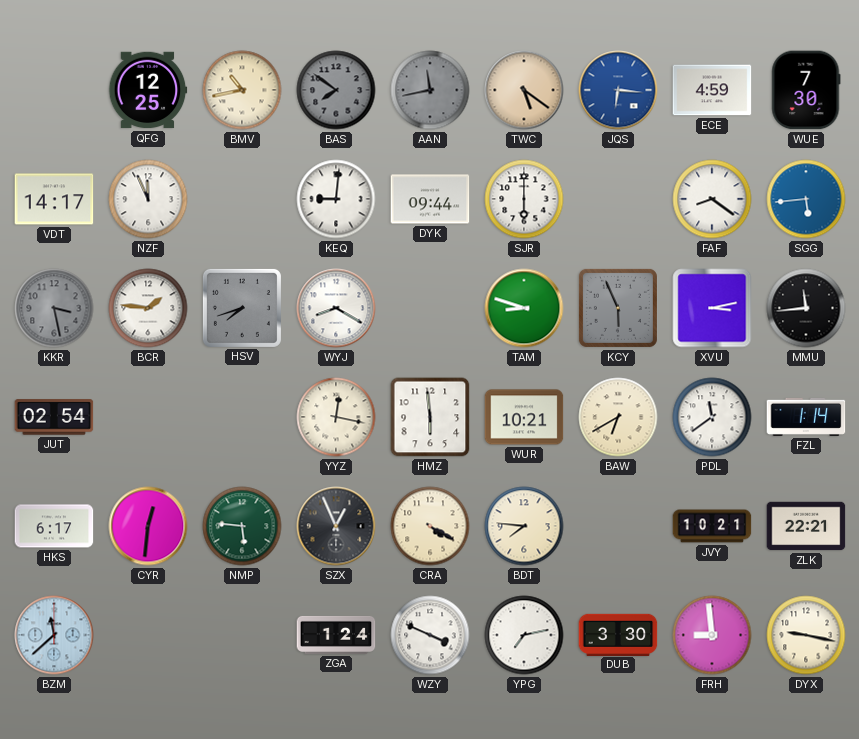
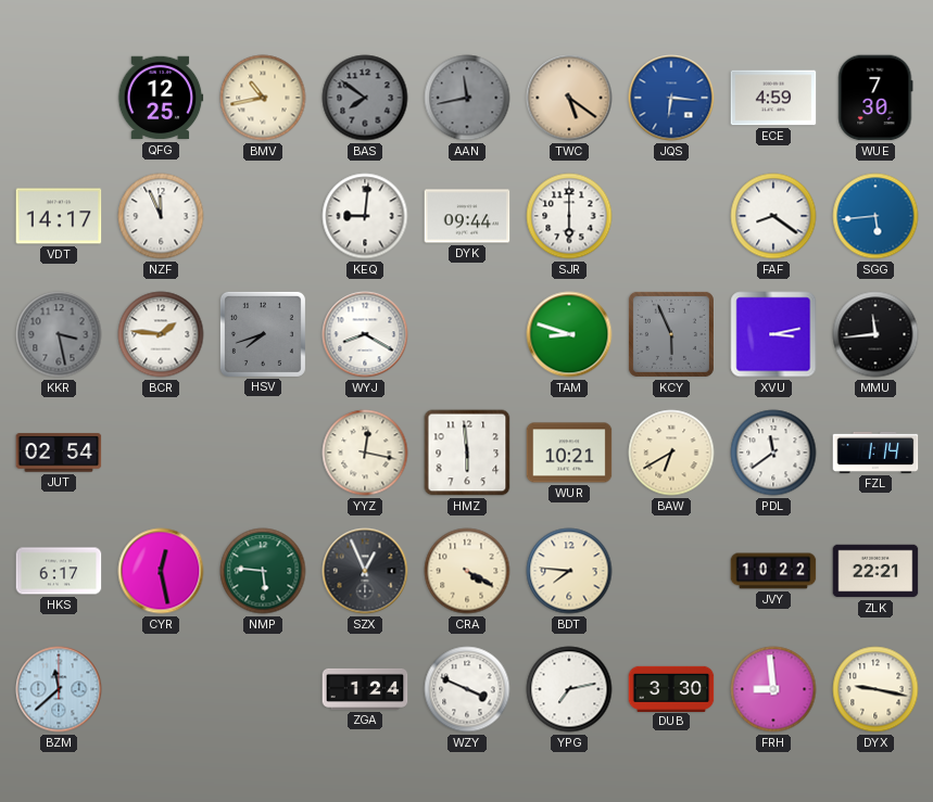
CYR: 12:31 -> 12:28 (161, 571)
JVY: 10:21 -> 10:22 (773, 571)
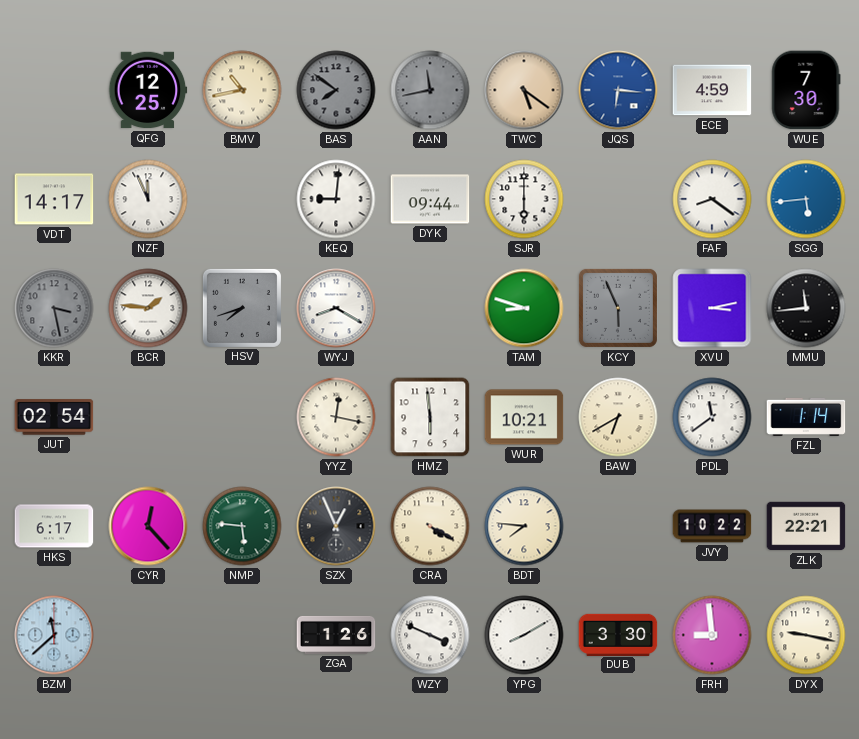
CYR: 12:28 -> 12:23 (148, 526)
ZGA: 1:24 -> 1:26 (336, 635)
YPG: 7:13 -> 8:10 (524, 635)
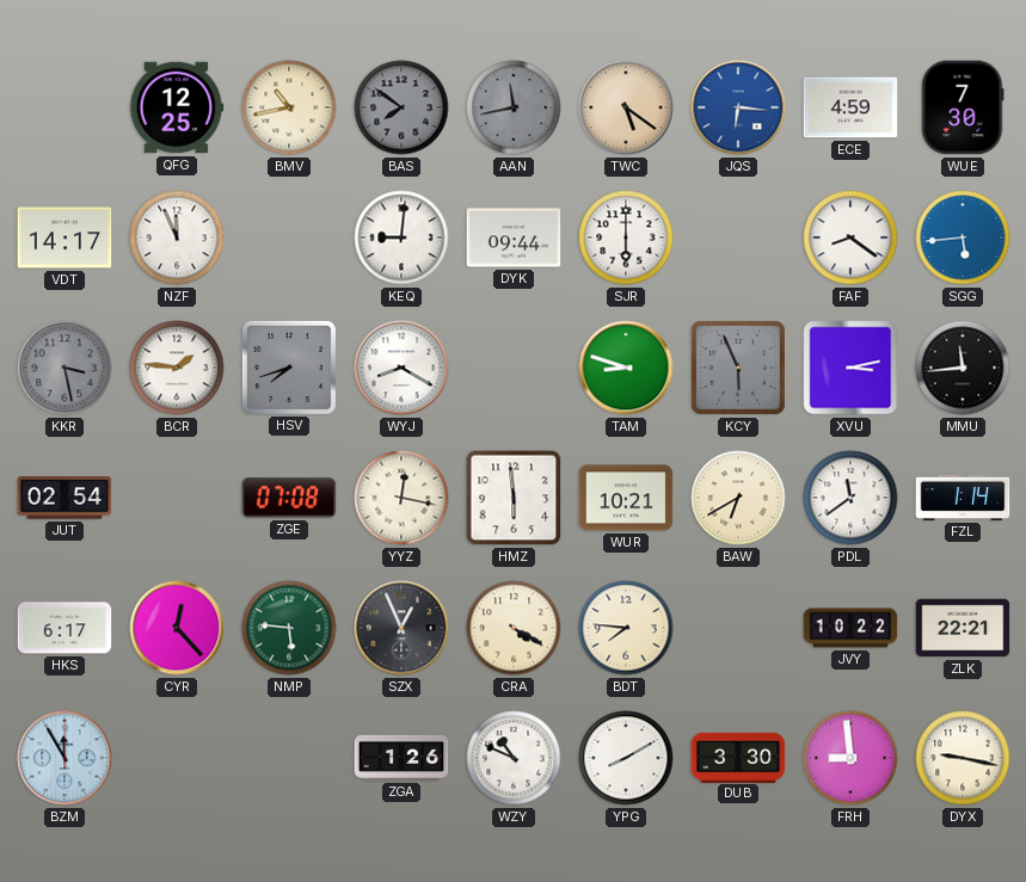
ZGE: none -> 07:08 (289, 498)
BZM: 11:38 -> 11:55 (64, 758)
WZY: 3:49 -> 10:49 (514, 758)
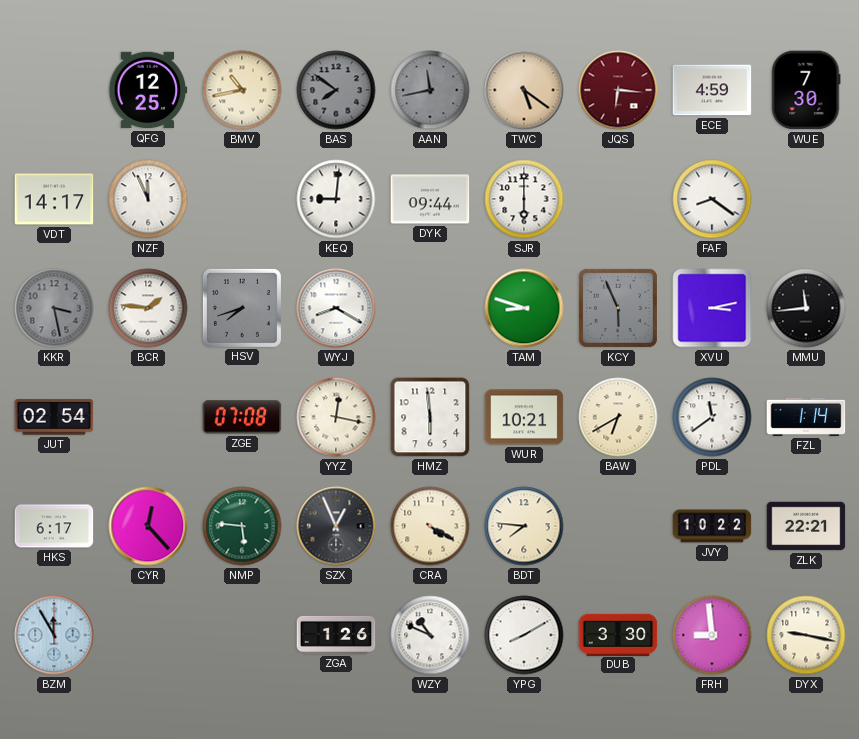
JQS dial: blue -> burgundy (618, 90)
SGG: 5:44 -> none (963, 238)
